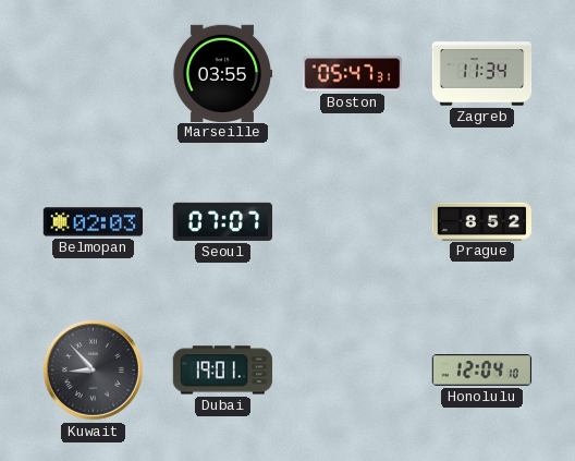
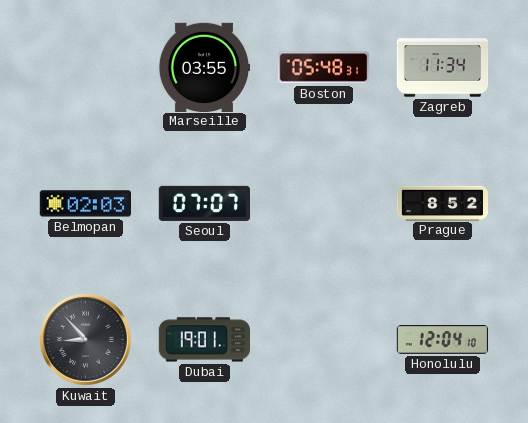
Boston: 05:47 -> 05:48 (324, 68)
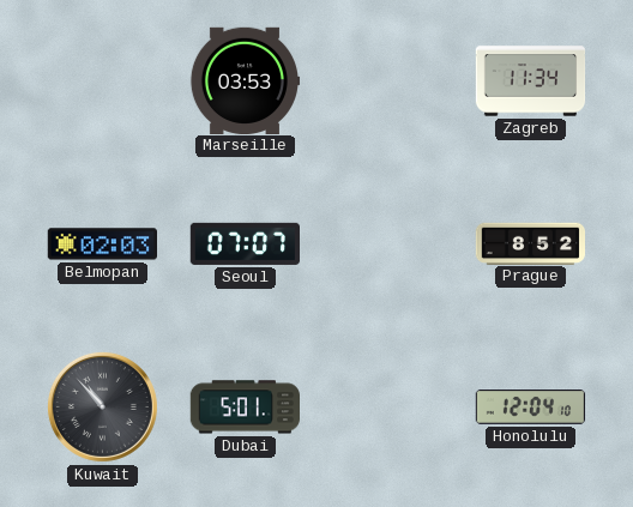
Marseille: 03:55 -> 03:53 (243, 80)
Boston: 05:48 -> none (324, 68)
Kuwait: 8:53 -> 10:53 (102, 406)
Dubai: 19:01 -> 5:01 (245, 408)
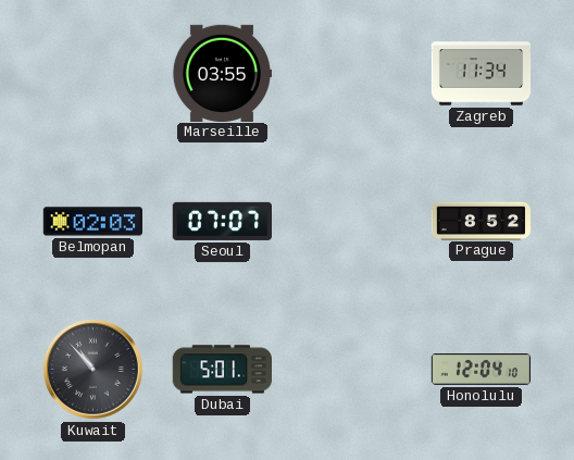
Marseille: 03:53 -> 03:55 (221, 73)
